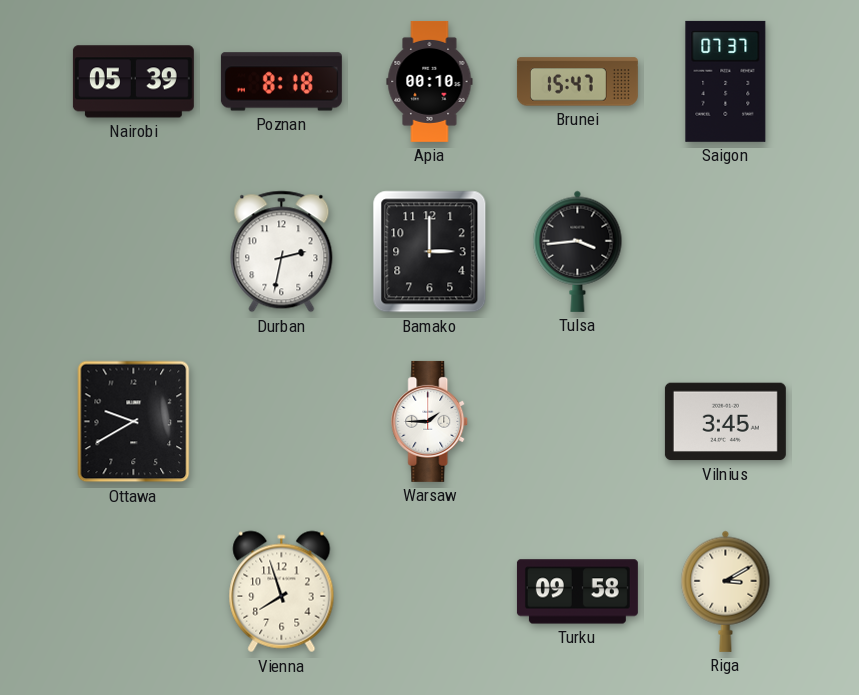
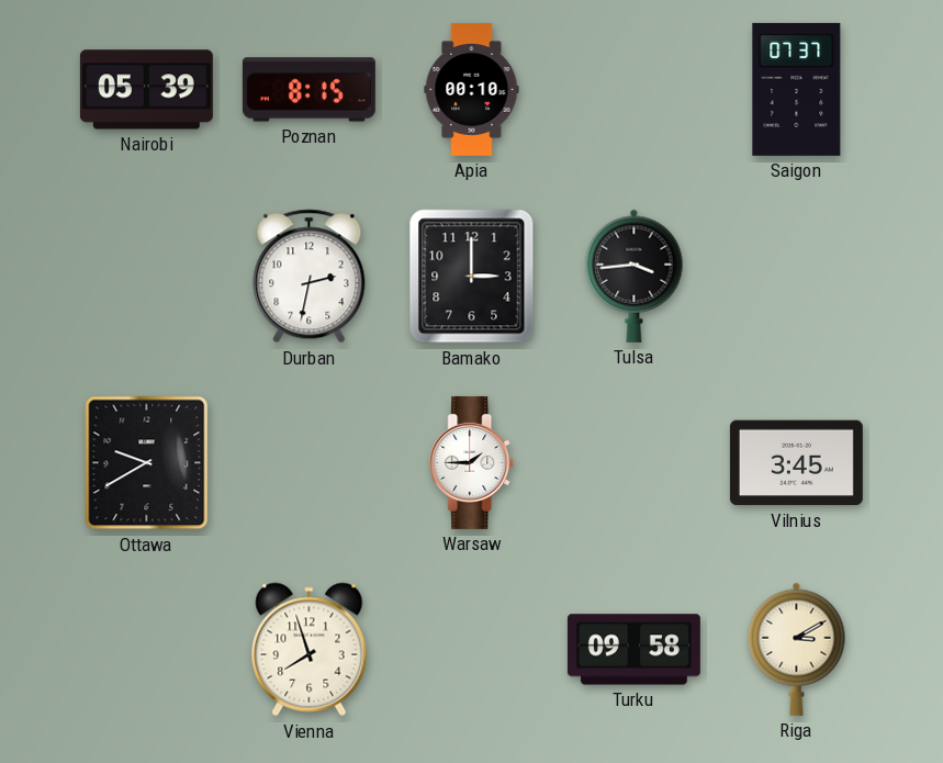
Poznan: 8:18 -> 8:15 (308, 90)
Brunei: 15:47 -> none (577, 82)
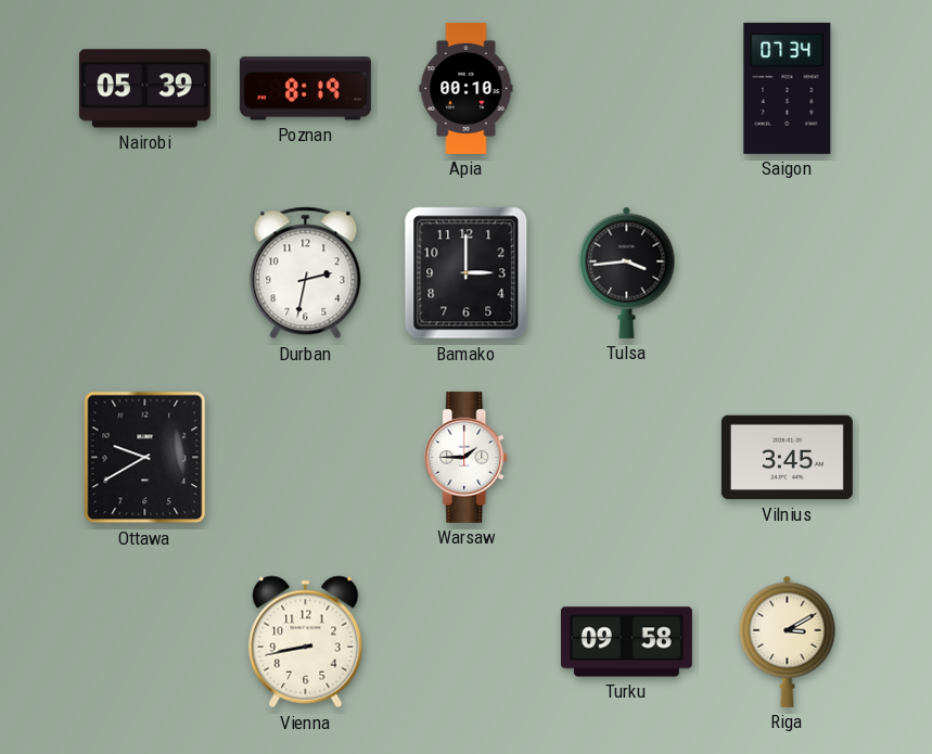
Poznan: 8:15 -> 8:19 (305, 89)
Saigon: 07:37 -> 07:34 (788, 88)
Vienna: 7:57 -> 8:43 (306, 642)
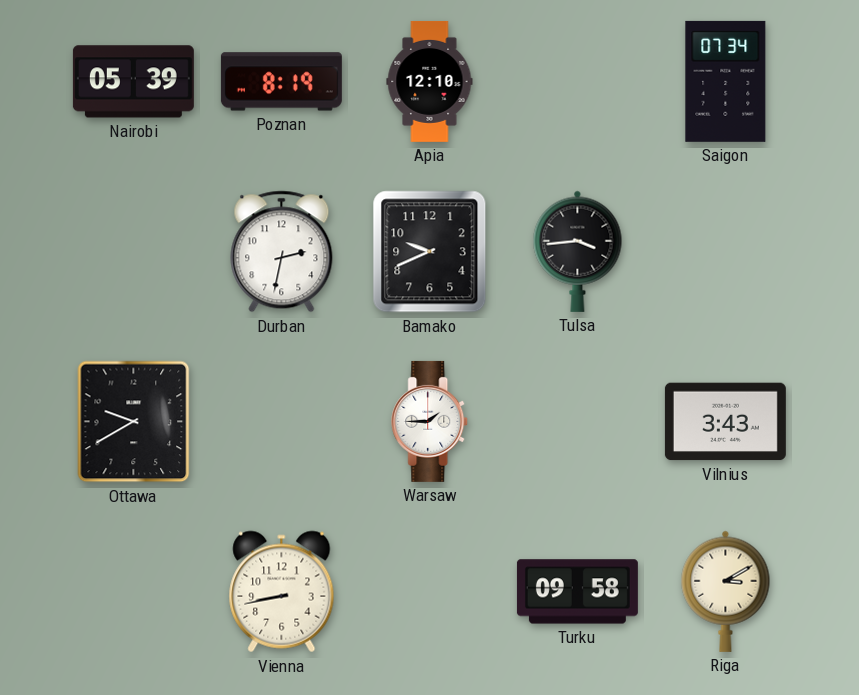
Apia: 00:10 -> 12:10 (430, 81)
Bamako: 3:00 -> 9:41 (430, 252)
Vilnius: 3:45 -> 3:43 (725, 422)
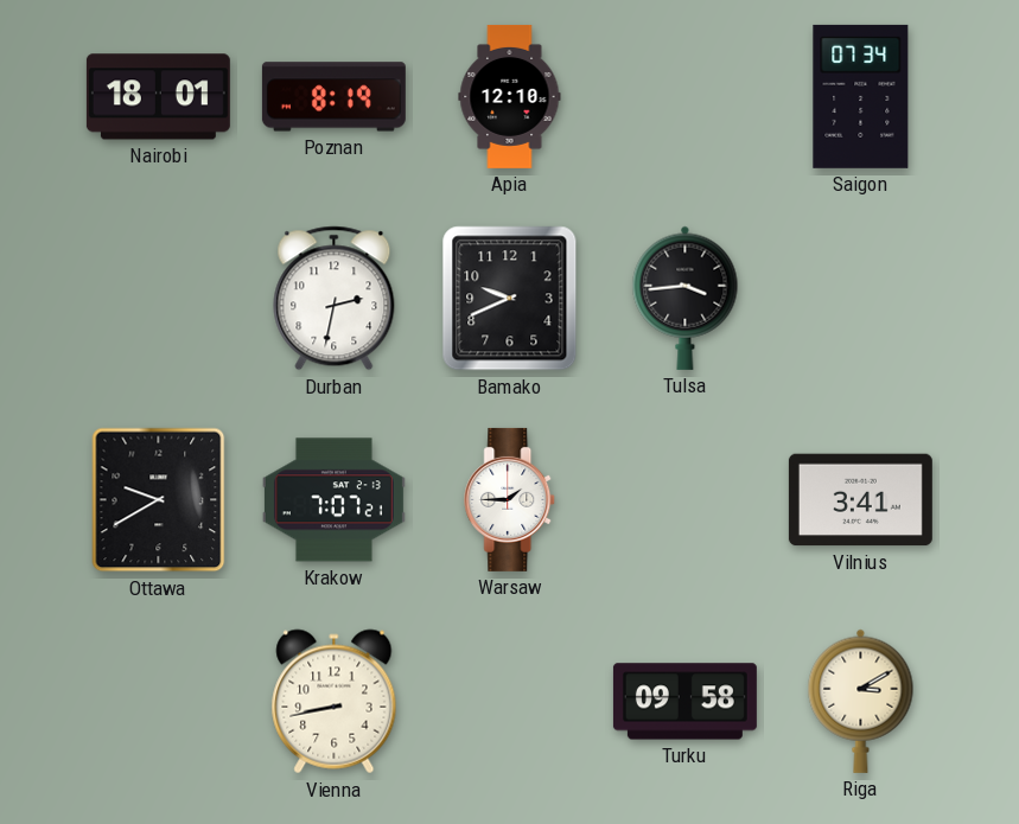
Nairobi: 05:39 -> 18:01 (158, 97)
Krakow: none -> 7:07 (333, 500)
Vilnius: 3:43 -> 3:41 (860, 500)
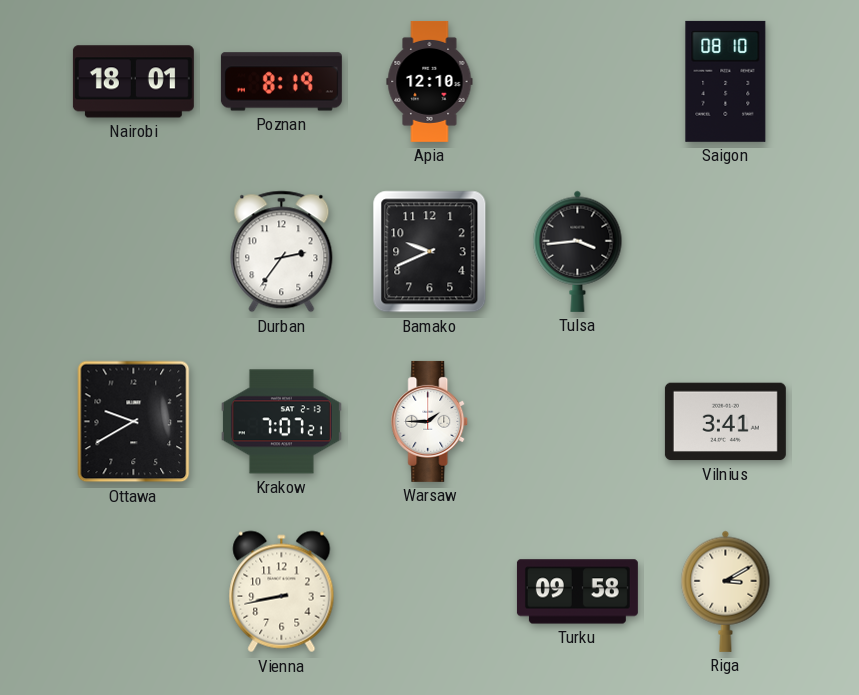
Saigon: 07:34 -> 08:10 (726, 81)
Durban: 2:32 -> 2:36 (282, 252)
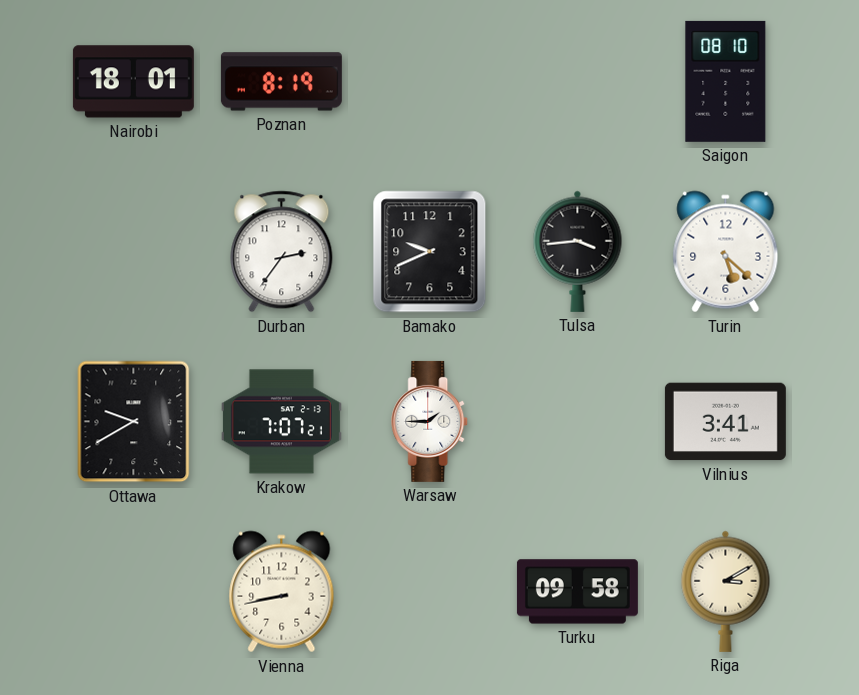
Apia: 12:10 -> none (430, 81)
Turin: none -> 5:22 (726, 252)
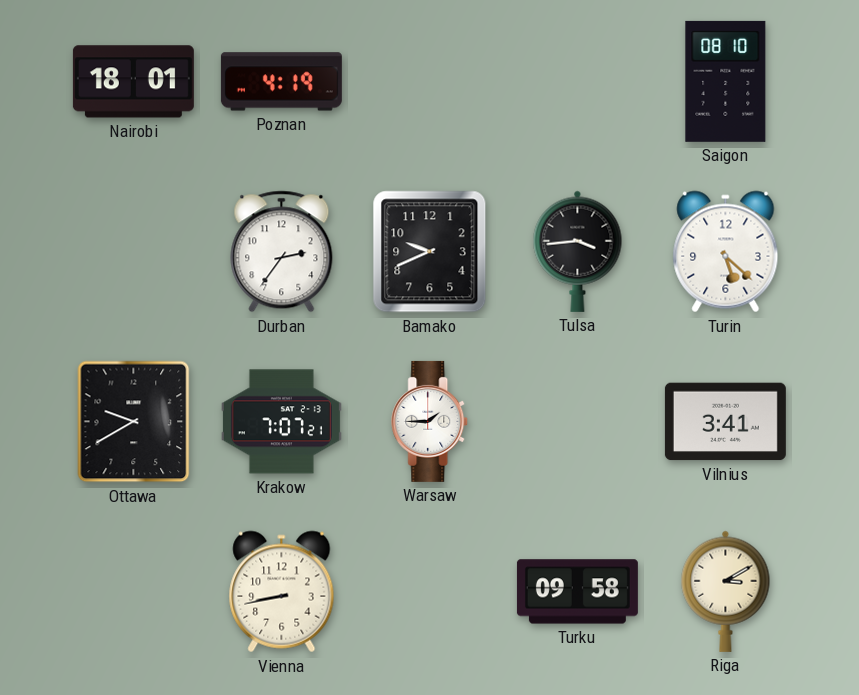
Poznan: 8:19 -> 4:19 (281, 82)
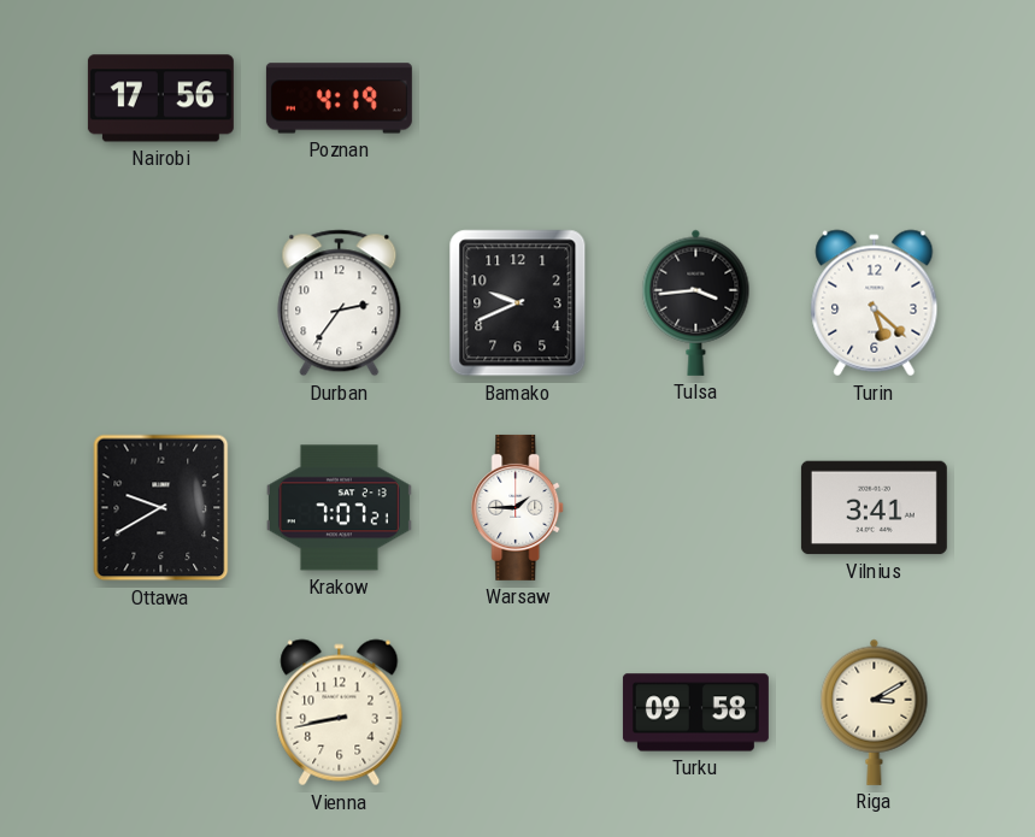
Nairobi: 18:01 -> 17:56 (160, 99)
Saigon: 08:10 -> none (726, 81)
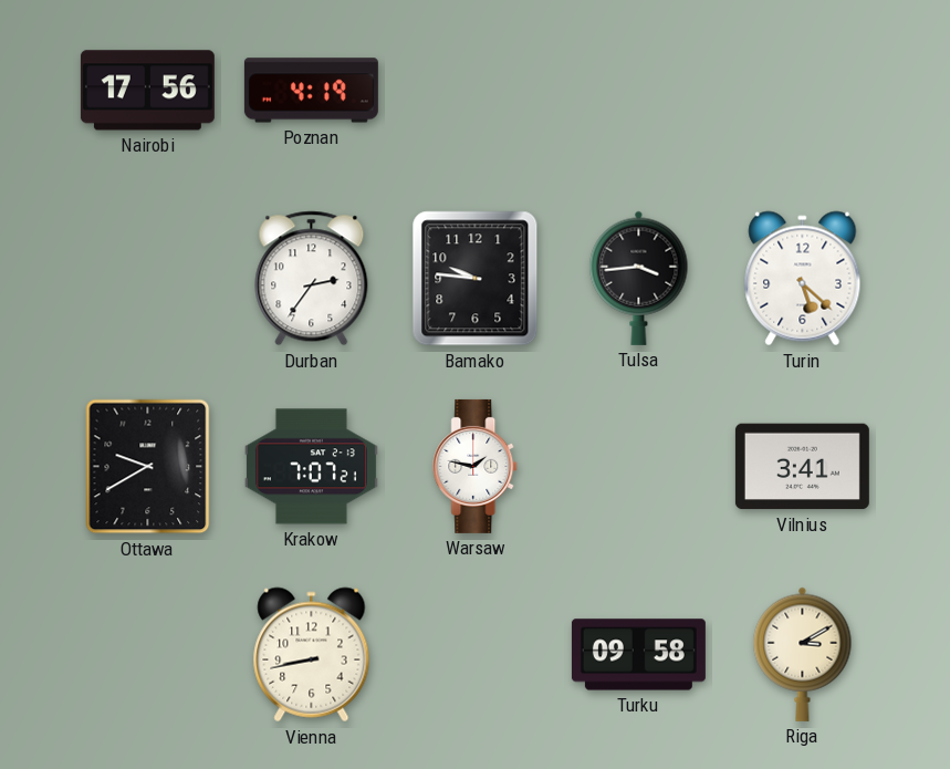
Bamako: 9:41 -> 9:46 (476, 279)
Warsaw: 1:45 -> 1:47 (476, 466)
